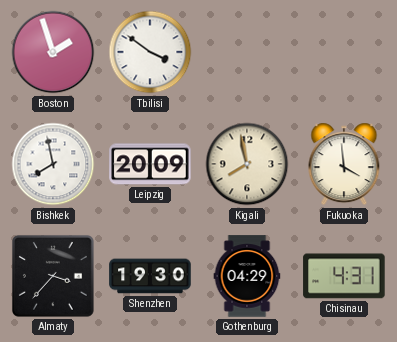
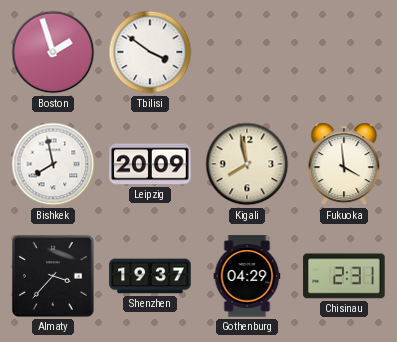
Shenzhen: 19:30 -> 19:37 (150, 276)
Chisinau: 4:31 -> 2:31 (344, 276)
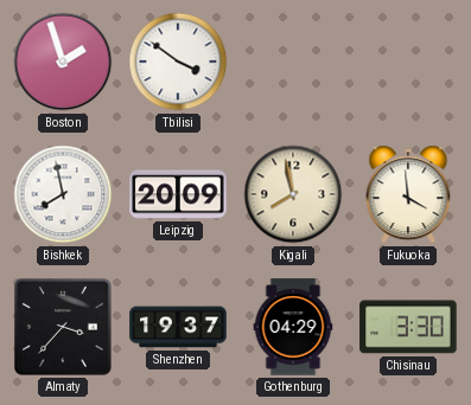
Chisinau: 2:31 -> 3:30 (408, 327)
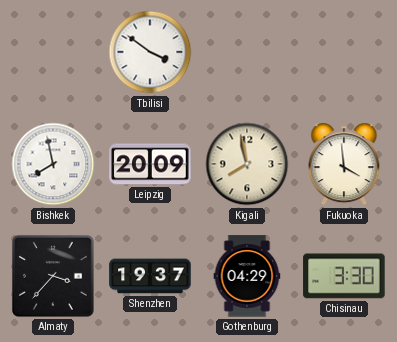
Boston: 1:57 -> none (63, 62)
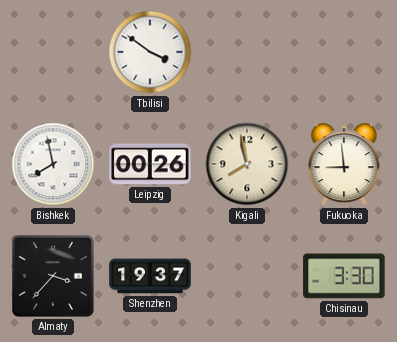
Leipzig: 20:09 -> 00:26 (150, 164)
Fukuoka: 3:59 -> 8:59 (344, 164)
Gothenburg: 04:29 -> none (247, 276)
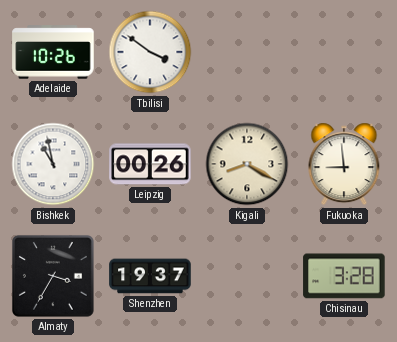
Adelaide: none -> 10:26 (53, 52)
Bishkek: 7:58 -> 10:58 (53, 164)
Kigali: 7:58 -> 8:20 (247, 164)
Almaty: 3:37 -> 3:35 (53, 276)
Chisinau: 3:30 -> 3:28 (344, 276)
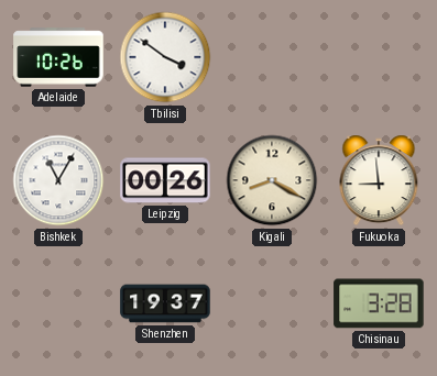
Bishkek: 10:58 -> 11:05 (58, 180)
Almaty: 3:35 -> none (53, 276)
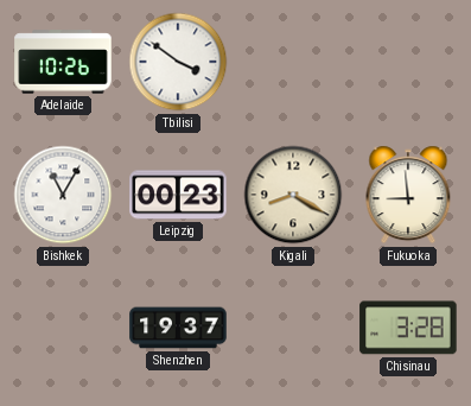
Leipzig: 00:26 -> 00:23 (178, 195)
